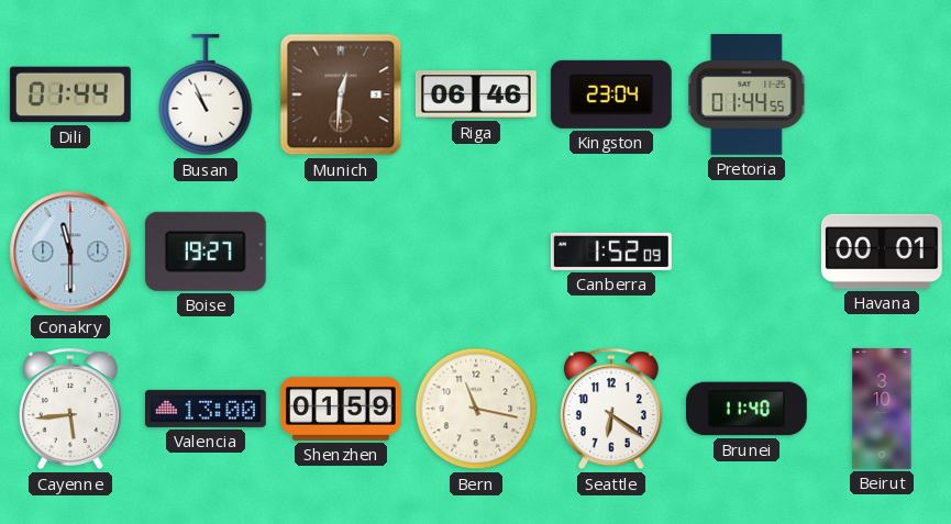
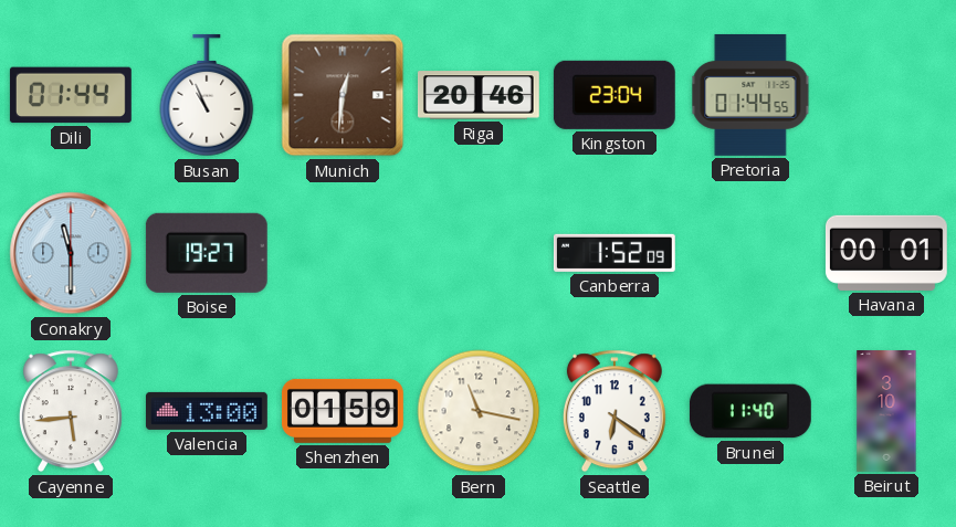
Riga: 06:46 -> 20:46 (479, 95)
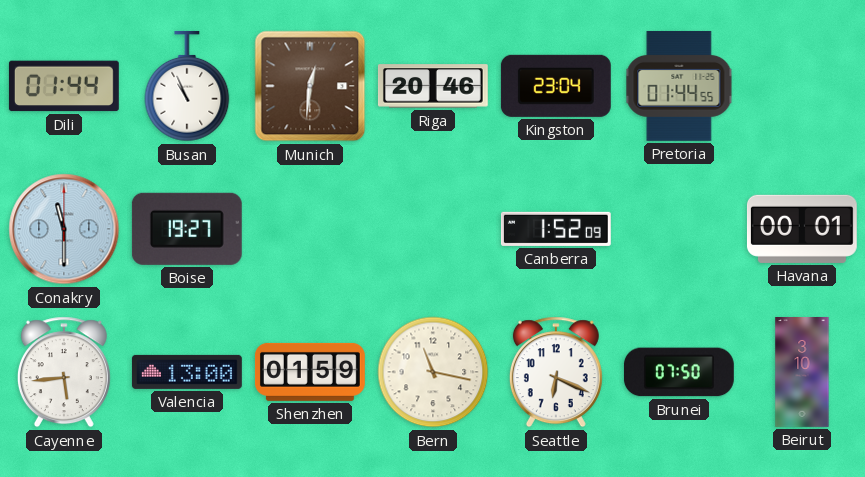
Seattle: 6:21 -> 6:19 (556, 372)
Brunei: 11:40 -> 07:50 (679, 372)
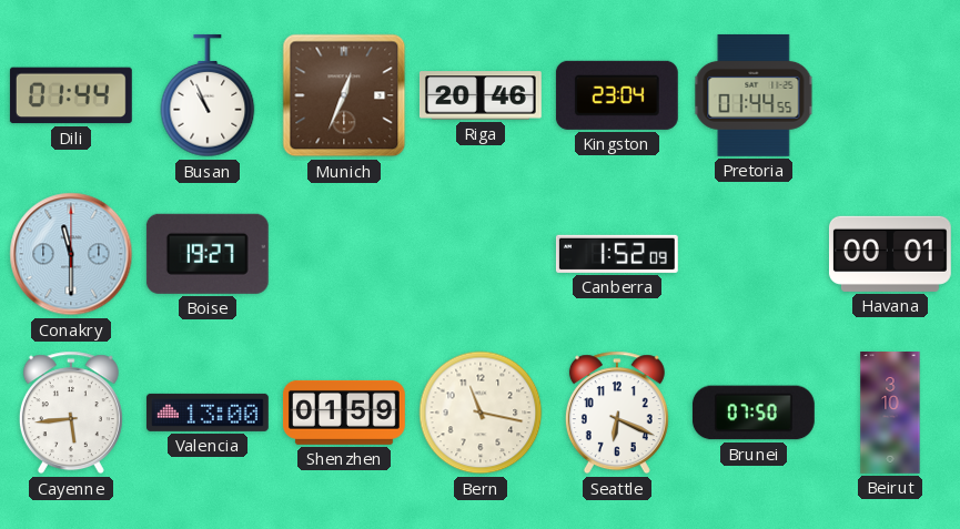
Munich: 12:31 -> 12:34 (344, 95)
